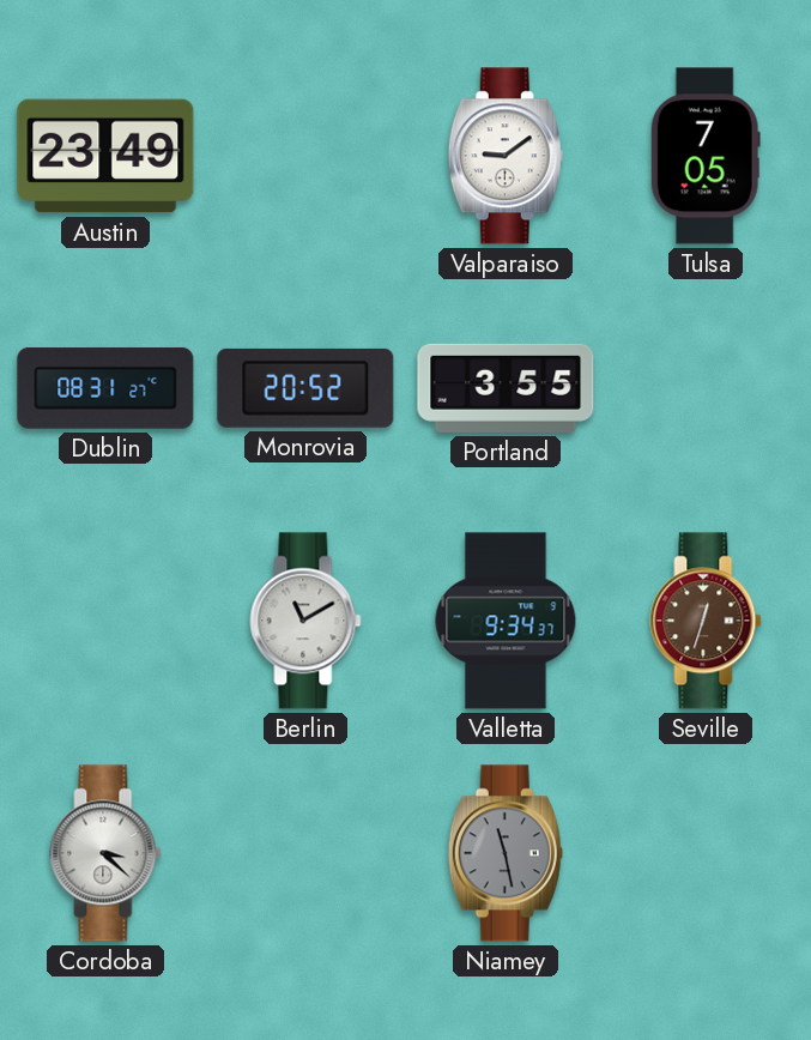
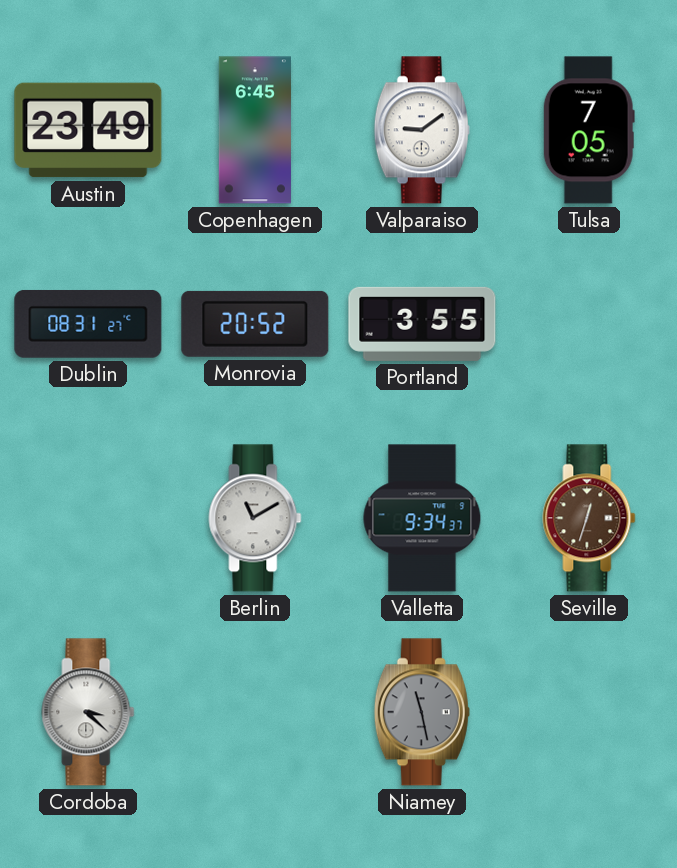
Copenhagen: none -> 6:45 (255, 130)
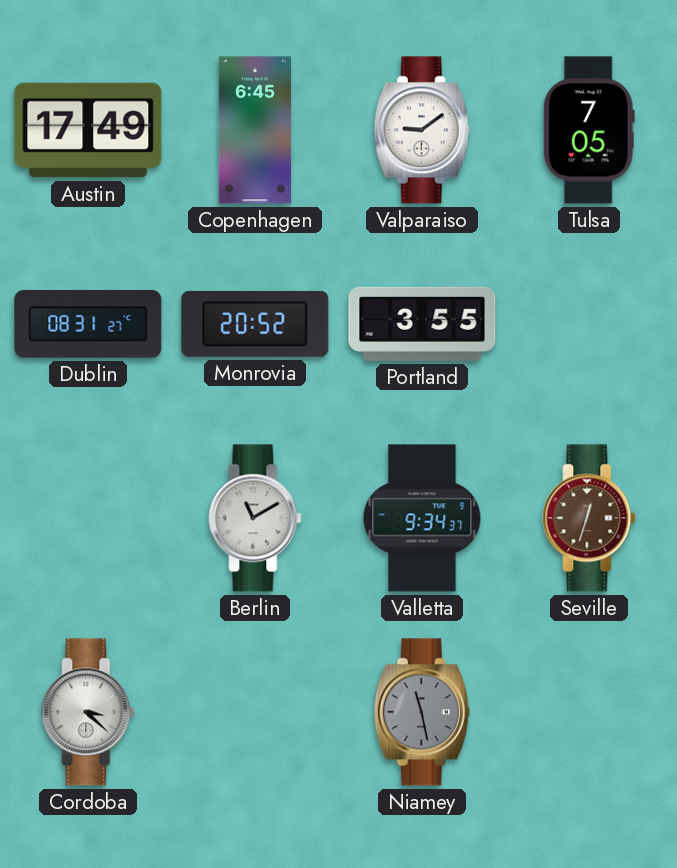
Austin: 23:49 -> 17:49 (88, 130)
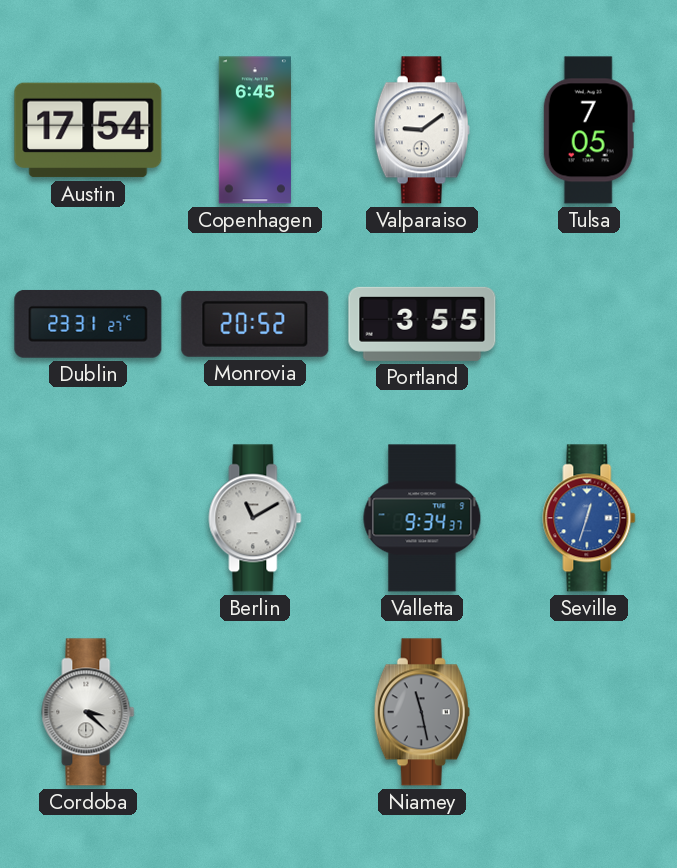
Austin: 17:49 -> 17:54 (88, 130)
Dublin: 08:31 -> 23:31 (88, 324)
Seville dial: brown -> blue (589, 518)
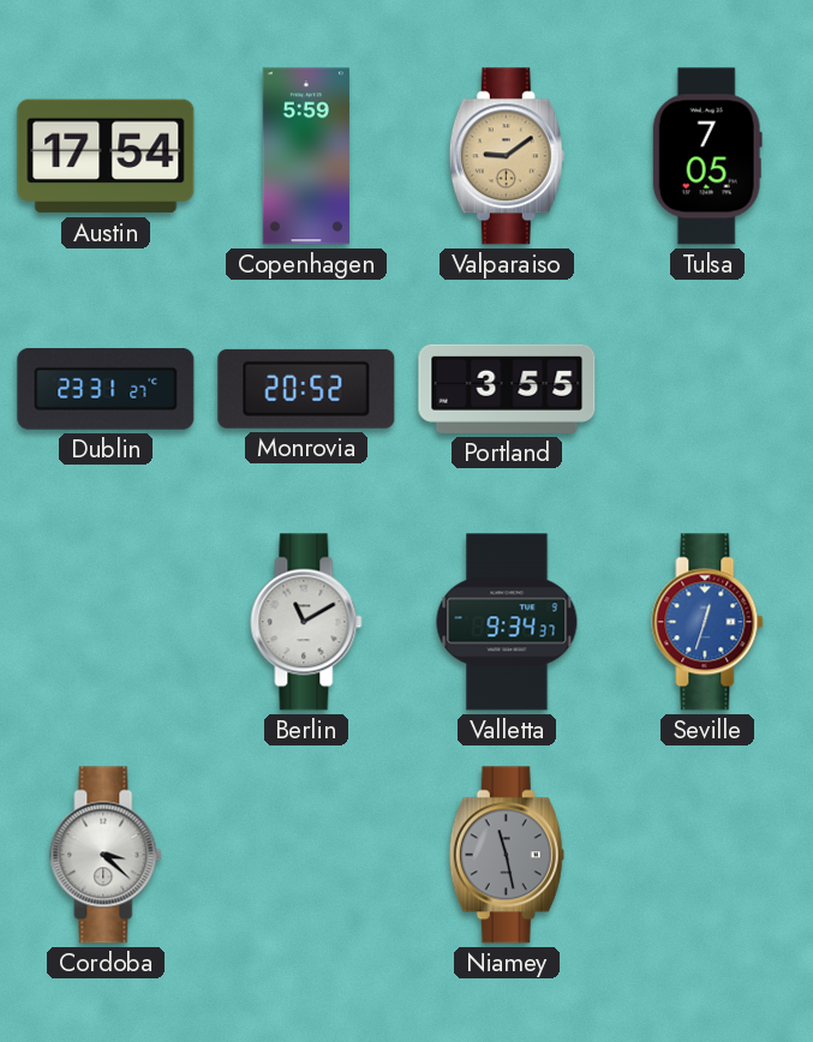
Copenhagen: 6:45 -> 5:59 (306, 156)
Valparaiso dial: white -> champagne (507, 156)
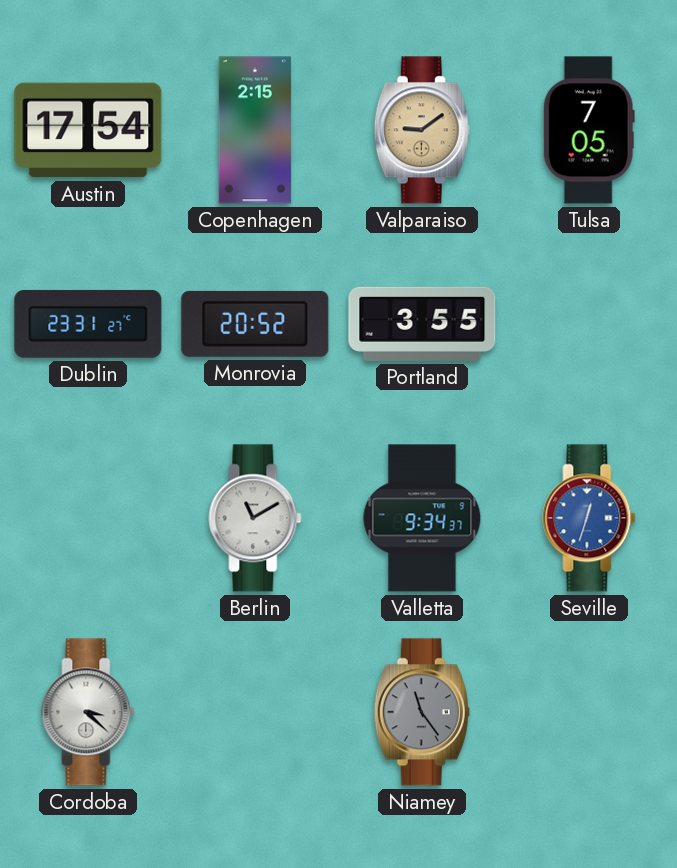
Copenhagen: 5:59 -> 2:15 (255, 130)
Niamey: 11:28 -> 11:24 (422, 712)
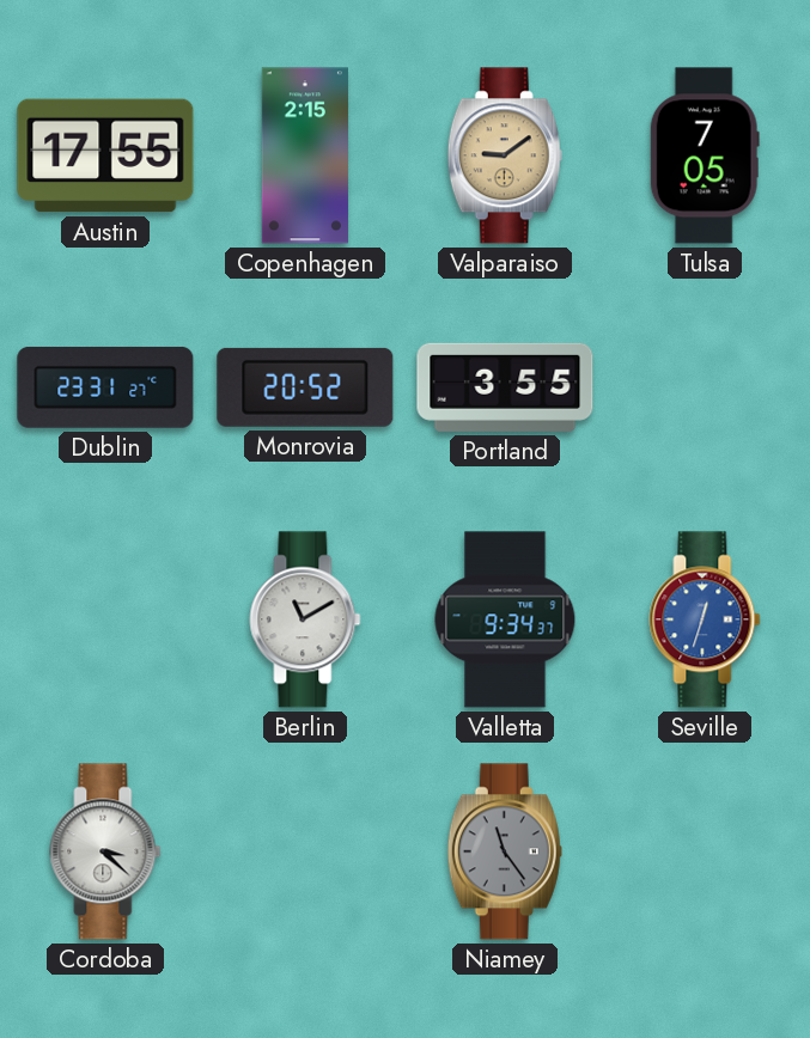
Austin: 17:54 -> 17:55 (105, 155)
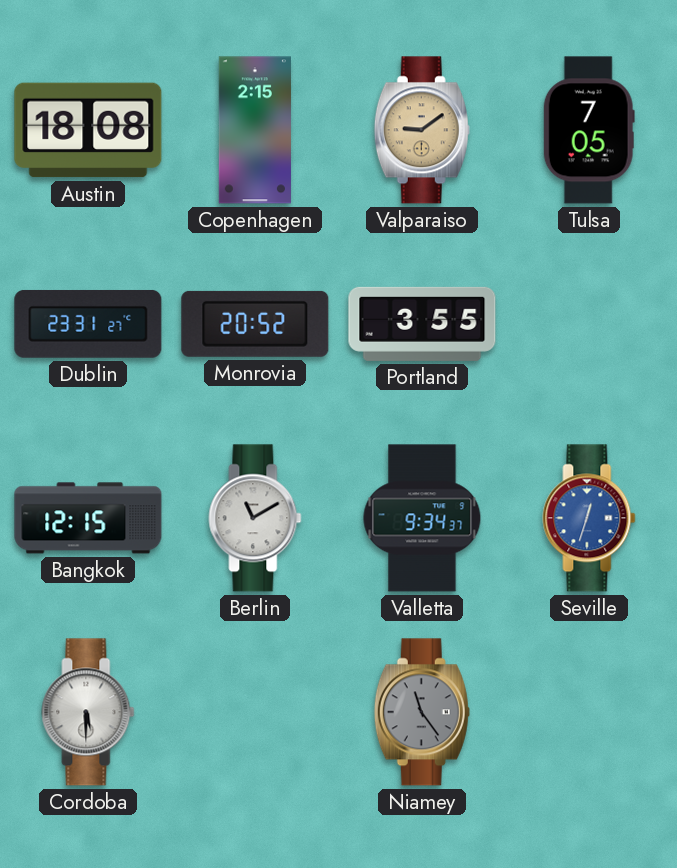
Austin: 17:55 -> 18:08 (88, 130)
Bangkok: none -> 12:15 (88, 518)
Cordoba: 3:22 -> 5:30 (88, 712)
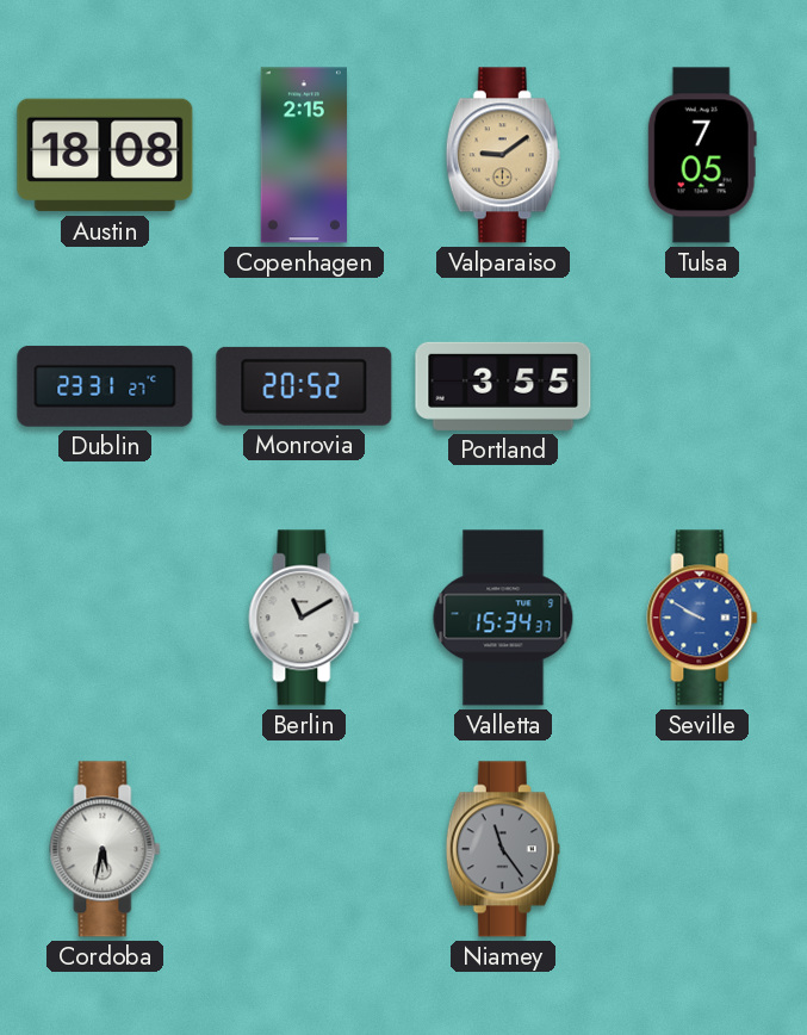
Bangkok: 12:15 -> none (88, 518)
Valletta: 9:34 -> 15:34 (503, 618)
Seville: 12:33 -> 9:50 (702, 618)
Cordoba: 5:30 -> 5:32 (105, 849)
